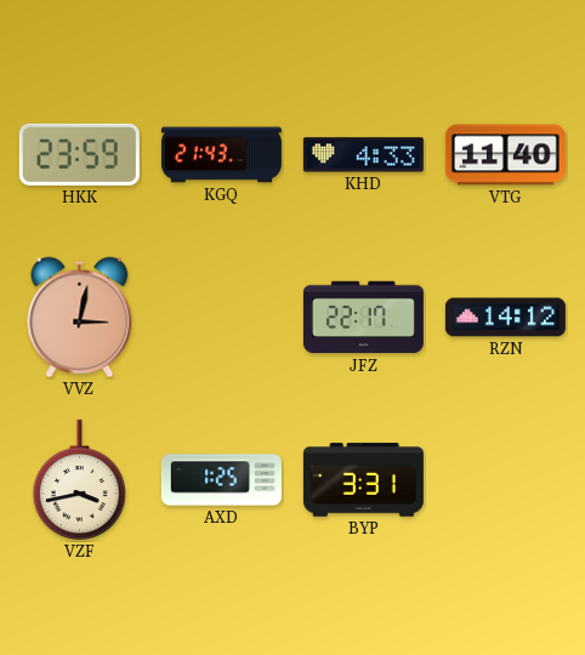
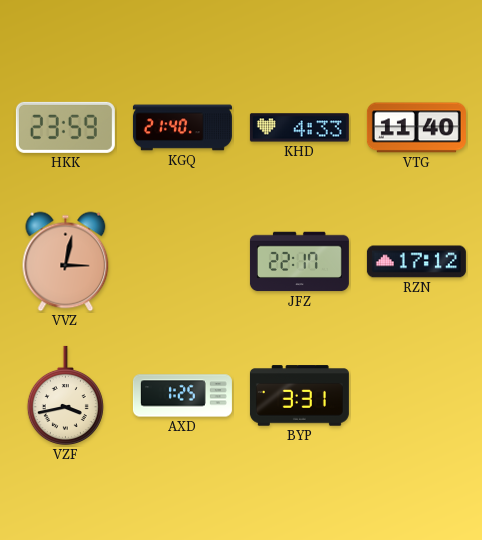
KGQ: 21:43 -> 21:40 (182, 128)
RZN: 14:12 -> 17:12 (416, 262)
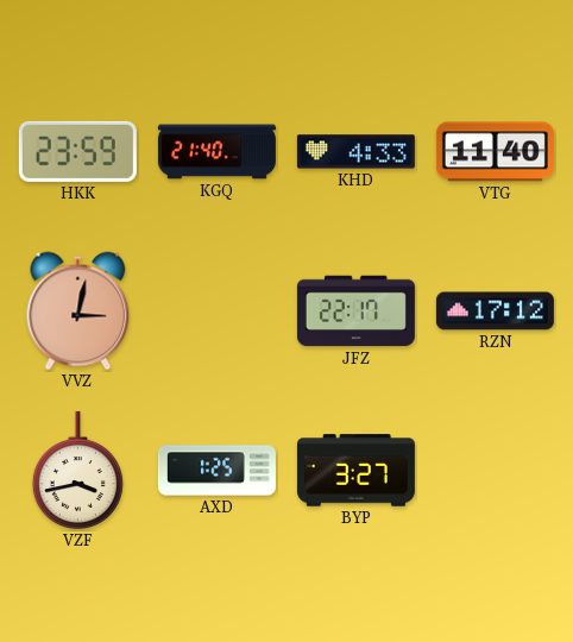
BYP: 3:31 -> 3:27 (355, 471)
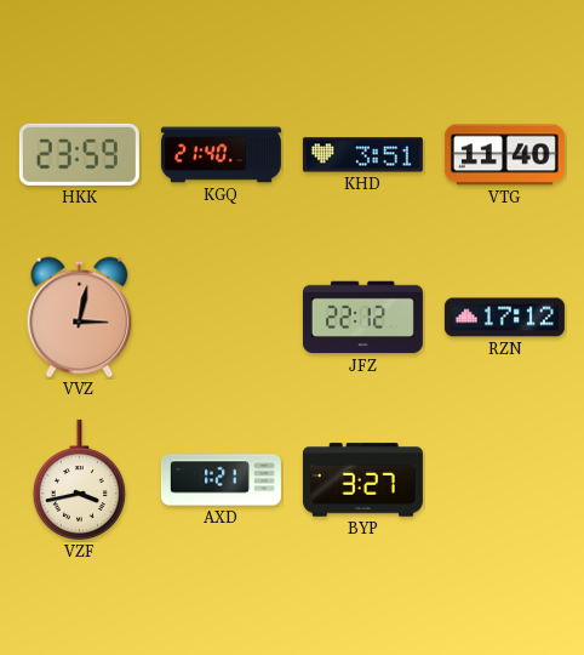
KHD: 4:33 -> 3:51 (362, 155)
JFZ: 22:17 -> 22:12 (362, 318)
AXD: 1:25 -> 1:21 (221, 480)
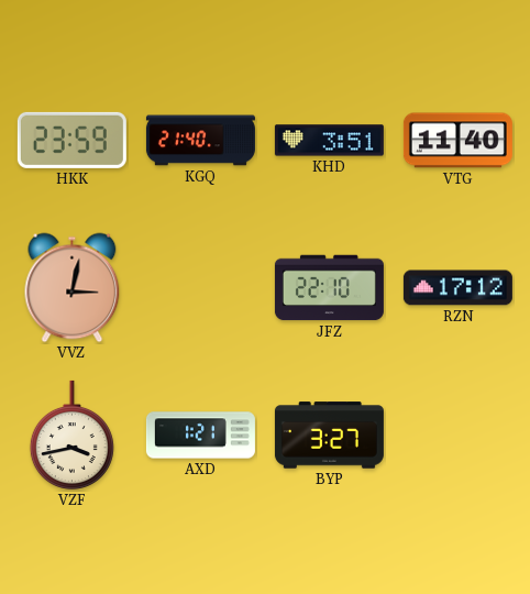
JFZ: 22:12 -> 22:10 (329, 288)
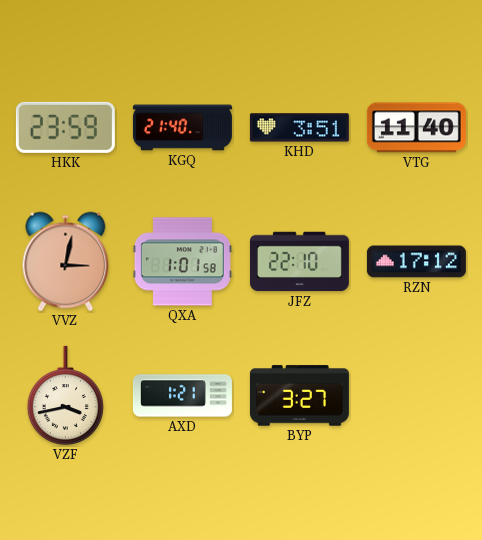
QXA: none -> 1:01 (182, 262)
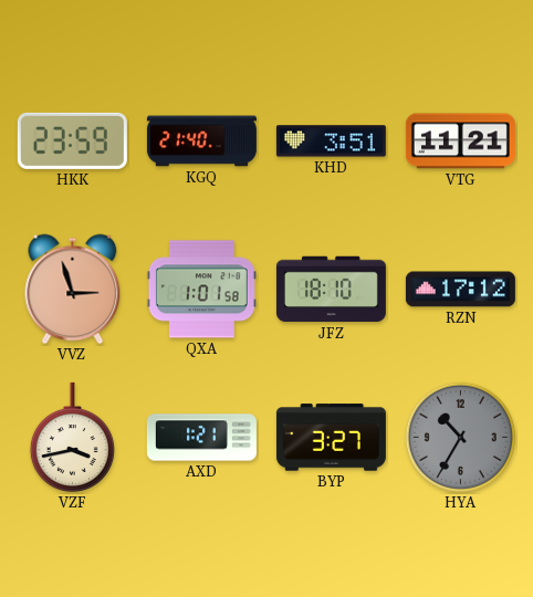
VTG: 11:40 -> 11:21 (460, 142)
VVZ: 3:02 -> 2:57 (73, 290)
JFZ: 22:10 -> 18:10 (331, 290)
HYA: none -> 10:35 (460, 437)
